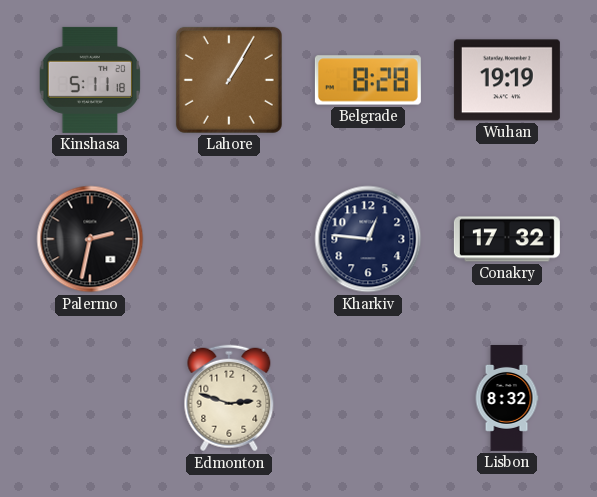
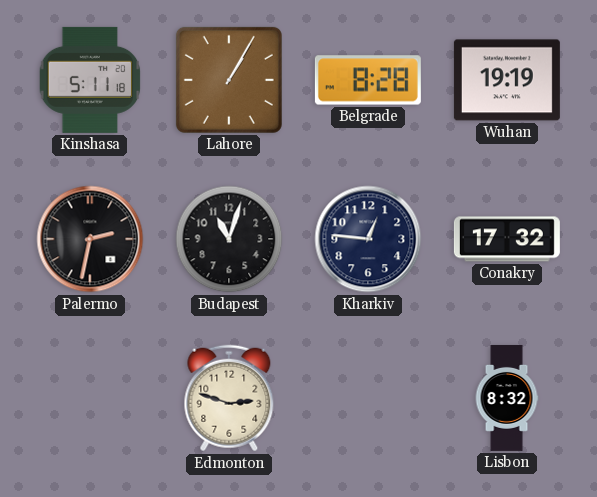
Budapest: none -> 11:03 (229, 239)
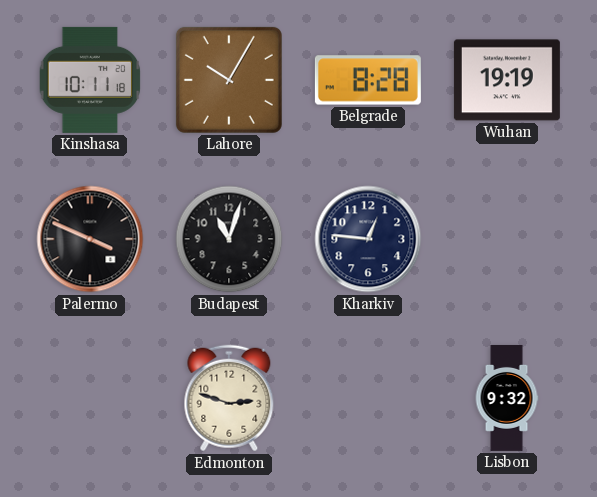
Kinshasa: 5:11 -> 10:11 (90, 80)
Lahore: 1:05 -> 10:05 (229, 80)
Palermo: 2:32 -> 3:49 (90, 239)
Conakry: 17:32 -> none (507, 239)
Lisbon: 8:32 -> 9:32 (507, 398)
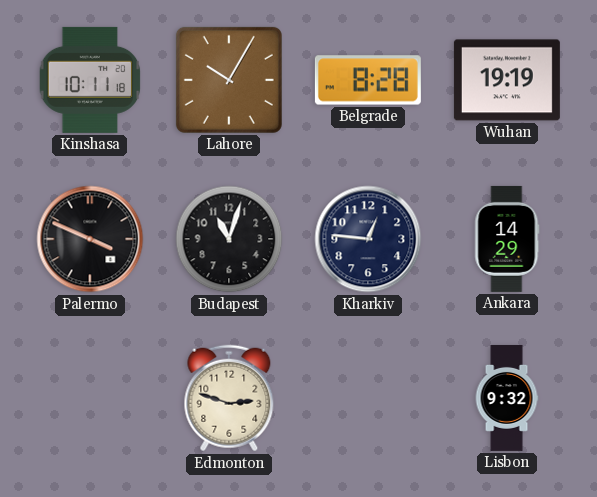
Ankara: none -> 14:29 (507, 239)
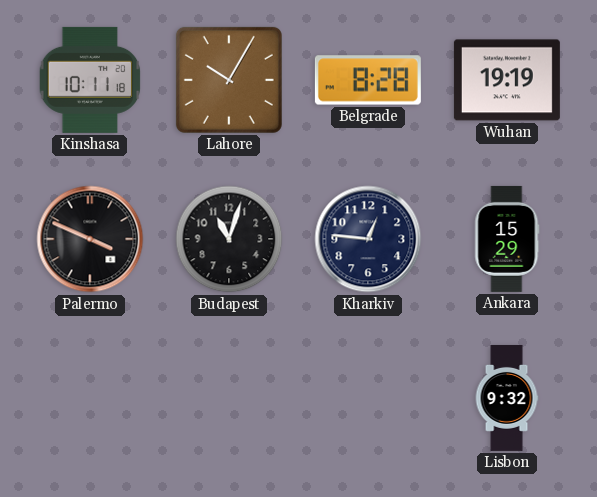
Ankara: 14:29 -> 15:29 (507, 239)
Edmonton: 2:48 -> none (229, 398)
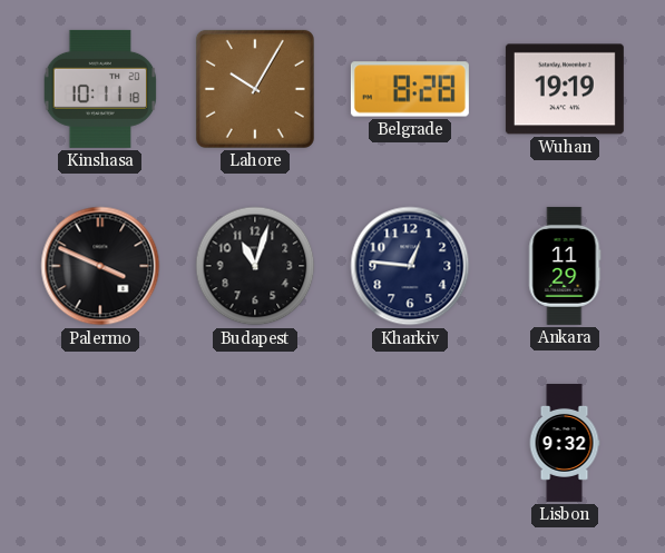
Ankara: 15:29 -> 11:29 (565, 266)
